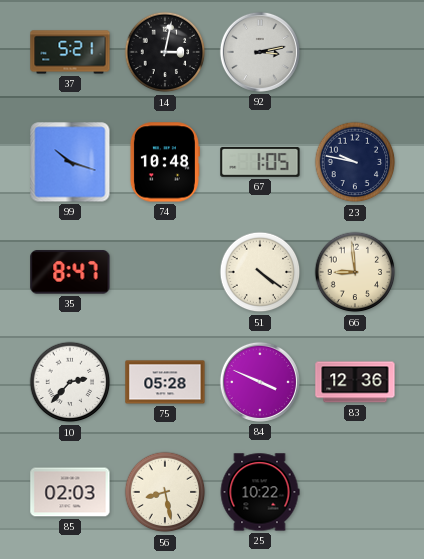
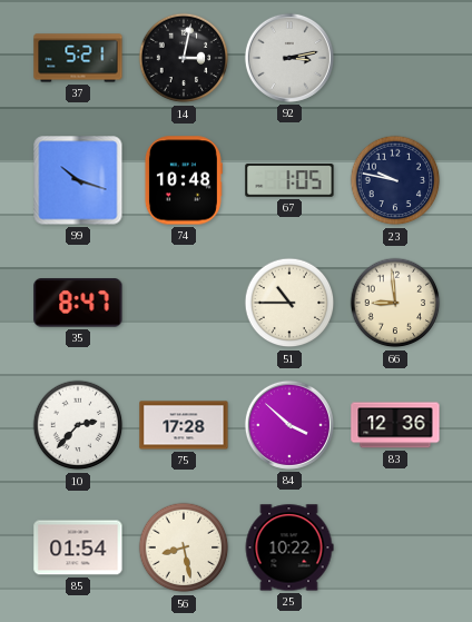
51: 4:21 -> 10:45 (289, 303)
75: 05:28 -> 17:28 (184, 425)
84: 3:49 -> 3:52 (289, 425)
85: 02:03 -> 01:54 (78, 547)
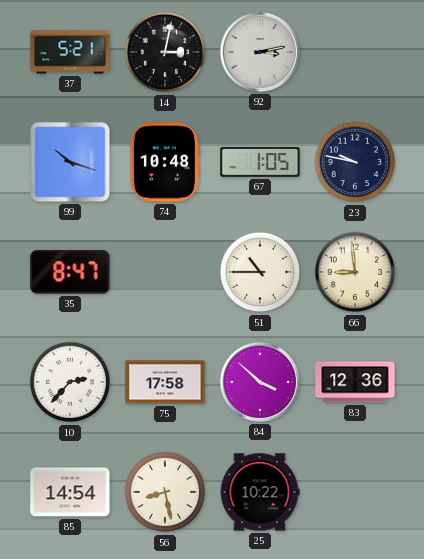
75: 17:28 -> 17:58 (165, 382)
85: 01:54 -> 14:54 (70, 492)
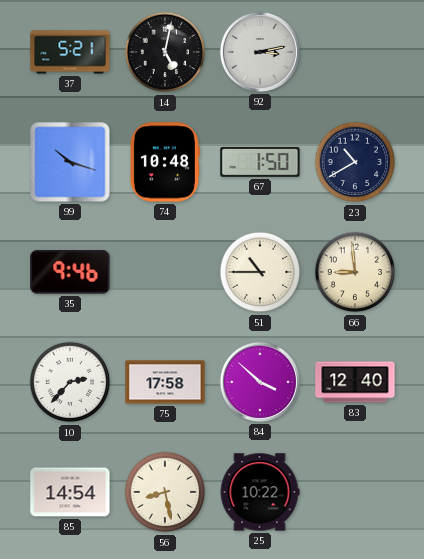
14: 3:02 -> 5:02 (165, 52)
67: 1:05 -> 1:50 (260, 163)
23: 9:47 -> 10:40 (355, 162)
35: 8:47 -> 9:46 (70, 272)
83: 12:36 -> 12:40 (355, 382)
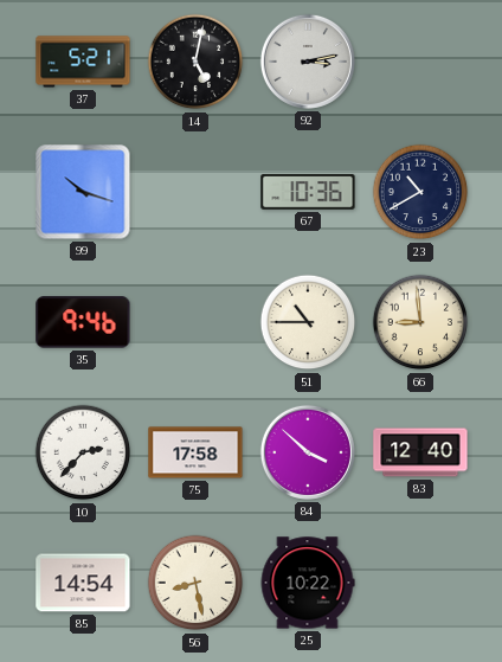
74: 10:48 -> none (164, 162)
67: 1:50 -> 10:36 (308, 193)
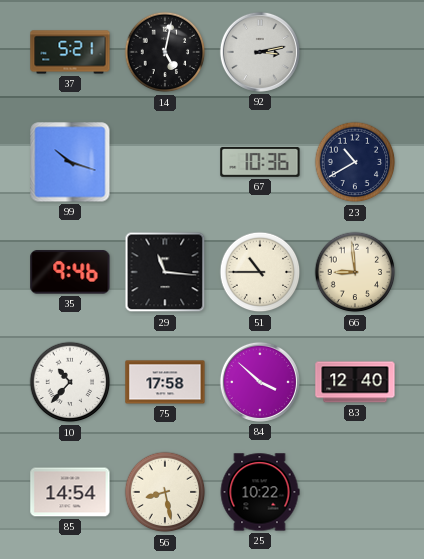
29: none -> 11:16 (165, 272)
10: 2:37 -> 10:37 (70, 382)
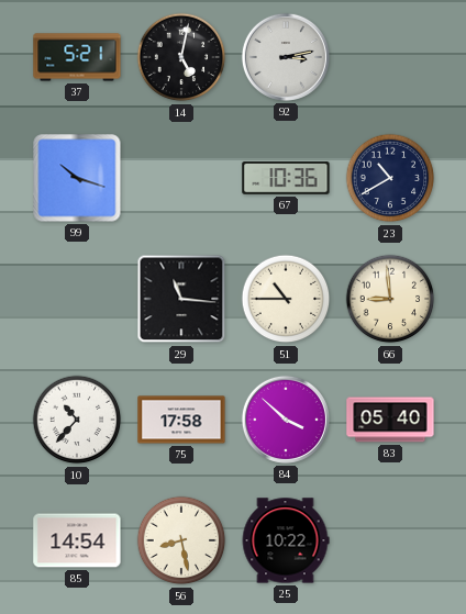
35: 9:46 -> none (70, 272)
83: 12:40 -> 05:40 (390, 420)
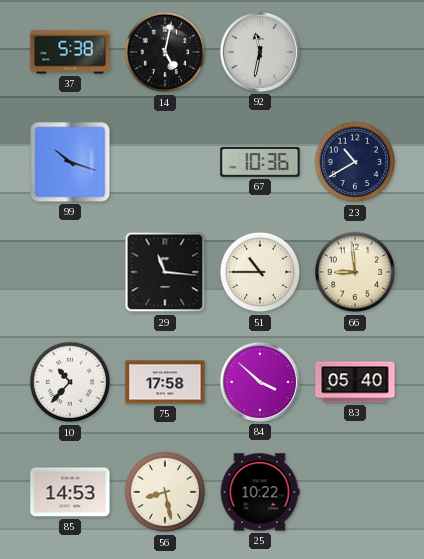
37: 5:21 -> 5:38 (70, 52)
92: 3:13 -> 11:32 (260, 52)
85: 14:54 -> 14:53 (70, 492)
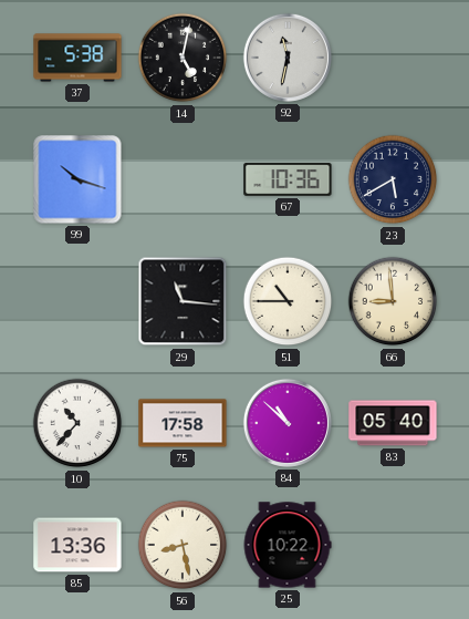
23: 10:40 -> 5:40 (393, 179)
84: 3:52 -> 10:52 (288, 423)
85: 14:53 -> 13:36 (77, 545)
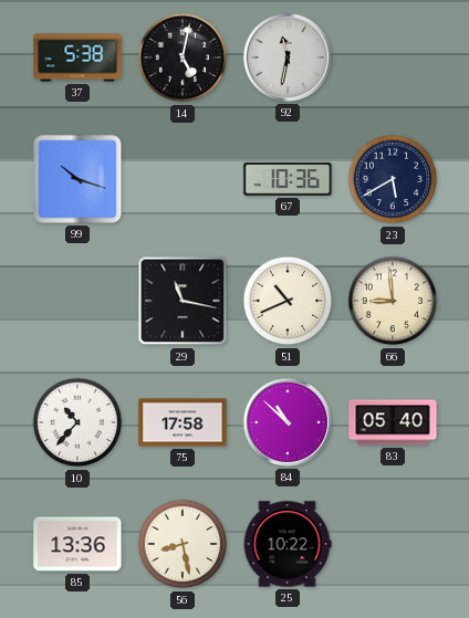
29: 11:16 -> 11:17 (183, 301)
51: 10:45 -> 10:41 (288, 301)
